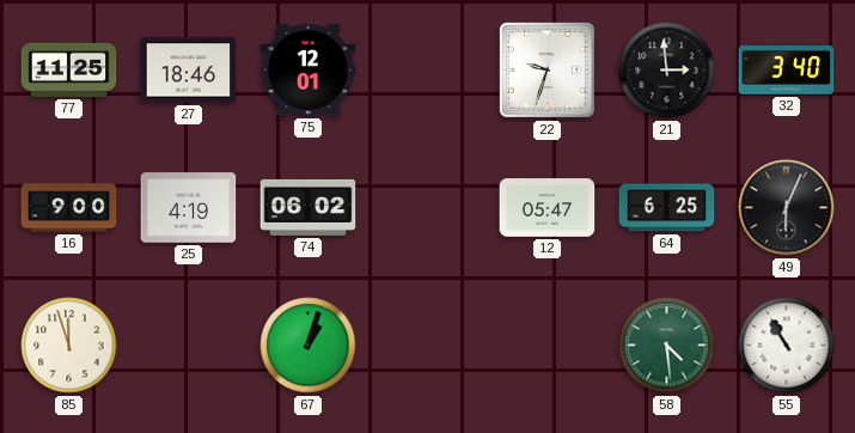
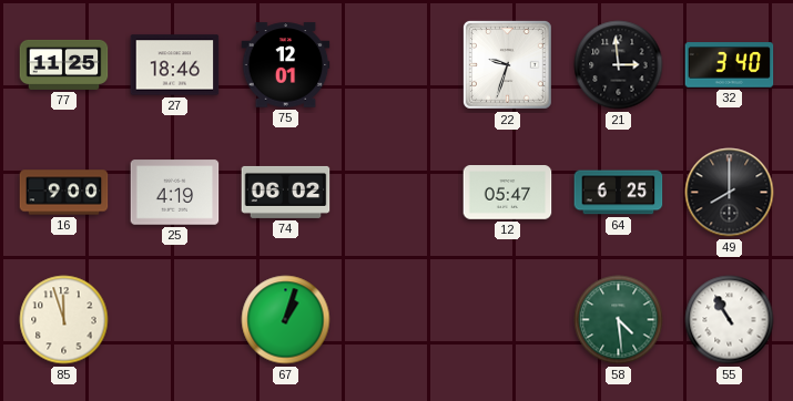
49: 6:04 -> 8:00 (730, 193)
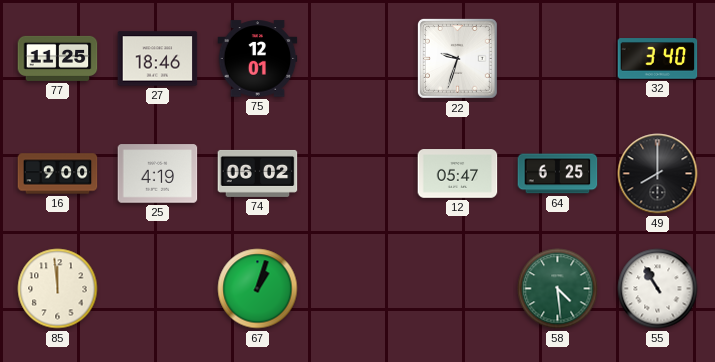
21: 2:59 -> none (619, 65)
85: 11:57 -> 11:59 (58, 289)
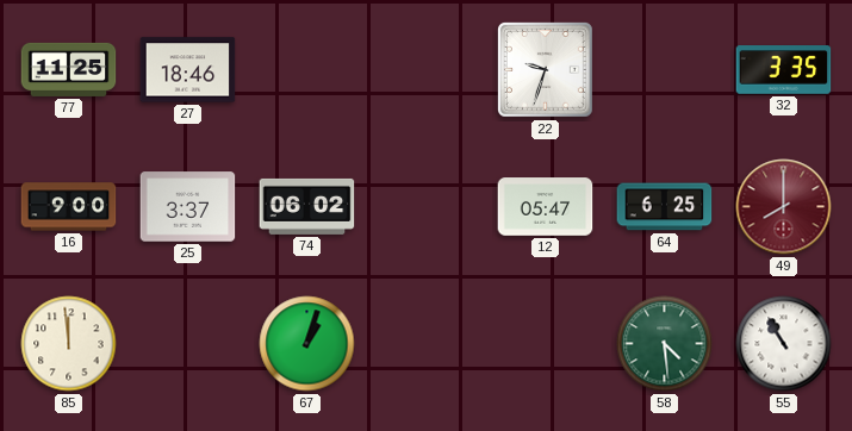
75: 12:01 -> none (258, 59)
32: 3:40 -> 3:35 (784, 70)
25: 4:19 -> 3:37 (188, 207)
49 dial: black -> burgundy (784, 207)
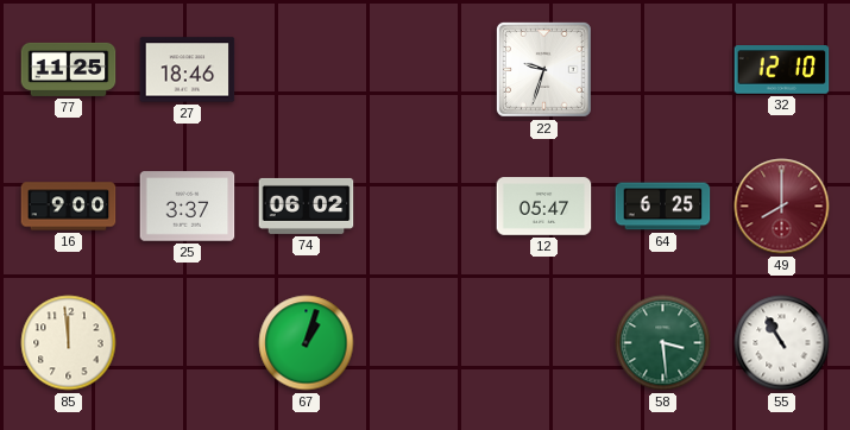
32: 3:35 -> 12:10 (782, 70)
58: 4:29 -> 3:29 (663, 343)
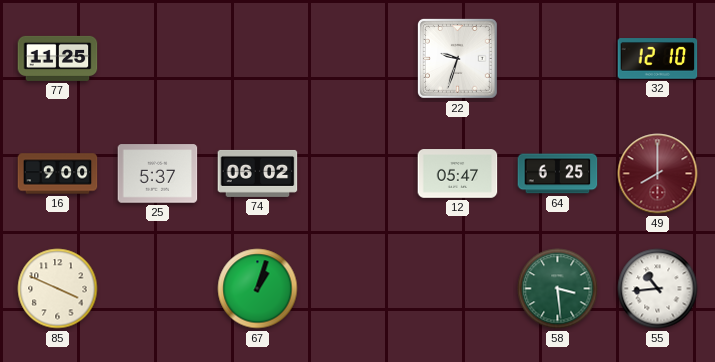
27: 18:46 -> none (188, 70)
25: 3:37 -> 5:37 (158, 174)
85: 11:59 -> 3:49 (58, 289)
55: 10:55 -> 10:44 (658, 289)
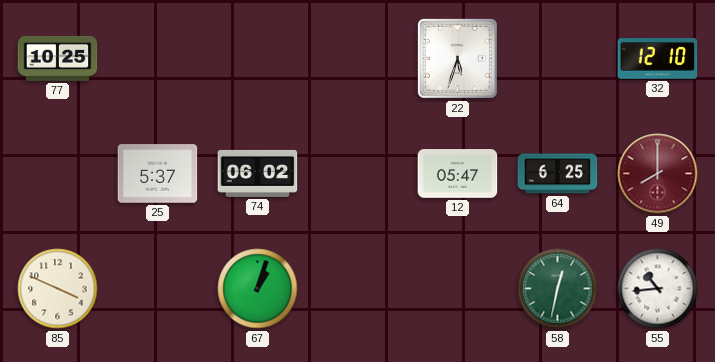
77: 11:25 -> 10:25 (58, 58)
22: 9:33 -> 5:33 (458, 59)
16: 9:00 -> none (58, 174)
58: 3:29 -> 12:32 (558, 289)
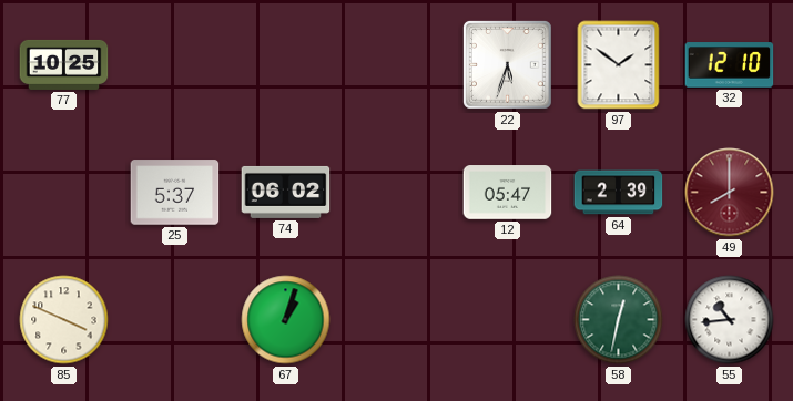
97: none -> 1:51 (619, 65)
64: 6:25 -> 2:39 (619, 193)
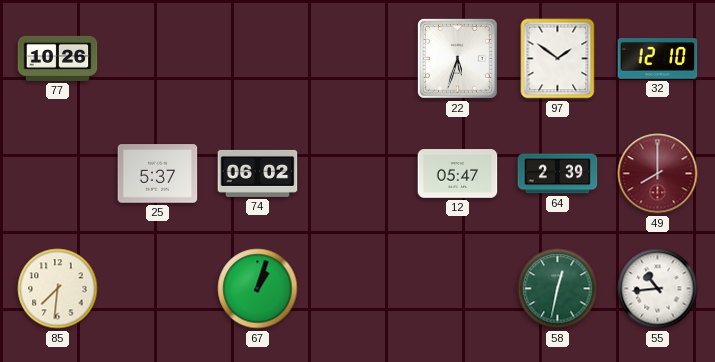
77: 10:25 -> 10:26 (58, 58)
85: 3:49 -> 7:31 (58, 289)
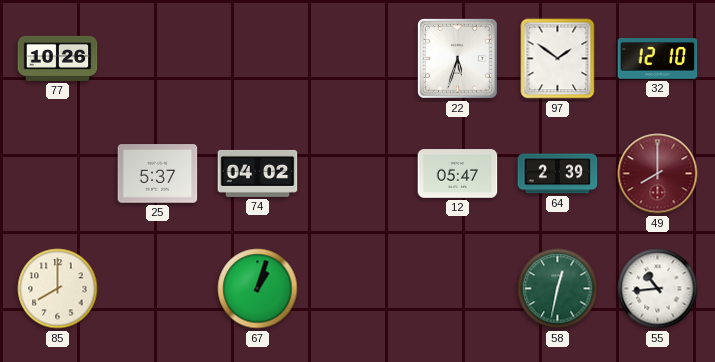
74: 06:02 -> 04:02 (258, 173)
85: 7:31 -> 8:00 (58, 289)
